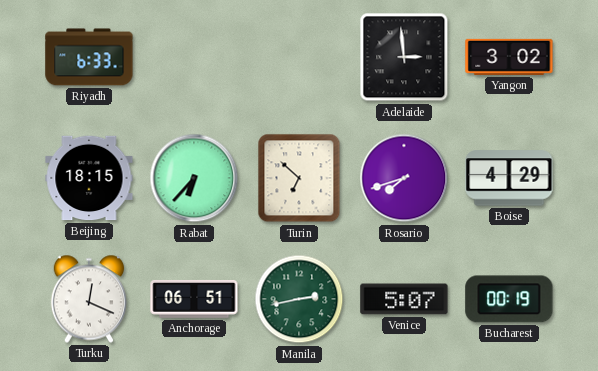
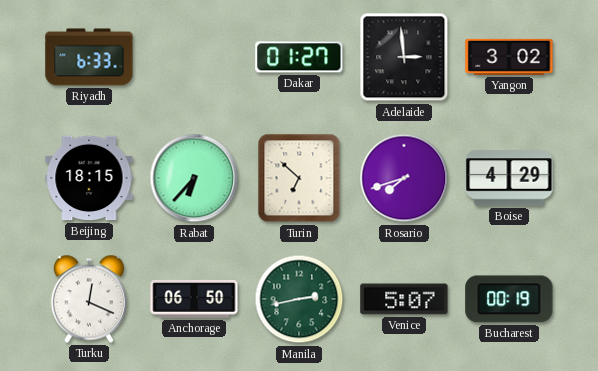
Dakar: none -> 01:27 (299, 57)
Anchorage: 06:51 -> 06:50 (194, 299)
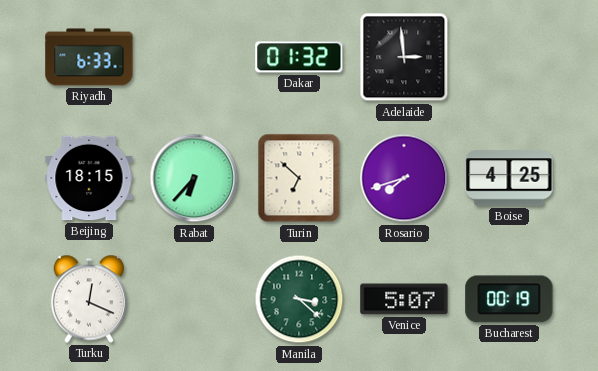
Dakar: 01:27 -> 01:32 (299, 57)
Yangon: 3:02 -> none (509, 57)
Boise: 4:29 -> 4:25 (509, 178)
Anchorage: 06:50 -> none (194, 299)
Manila: 2:43 -> 3:22 (299, 299)
